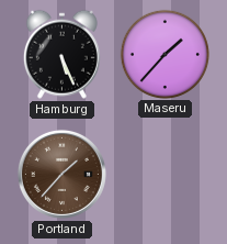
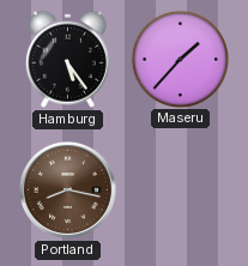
Hamburg: 5:26 -> 5:24 (67, 59)
Portland: 1:37 -> 8:17 (67, 189)
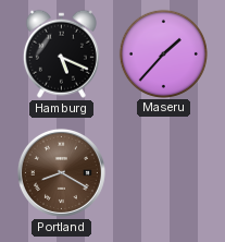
Hamburg: 5:24 -> 5:19 (61, 53)
Portland: 8:17 -> 8:20 (61, 172)
